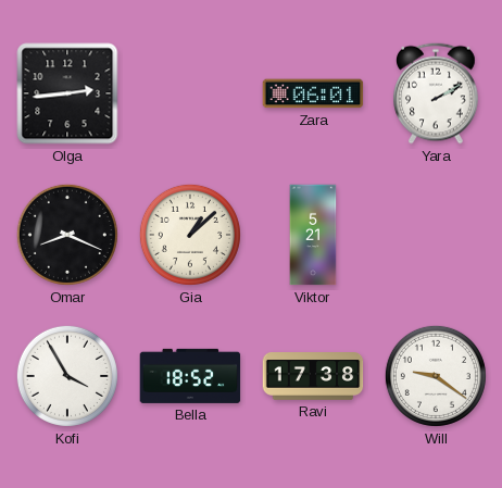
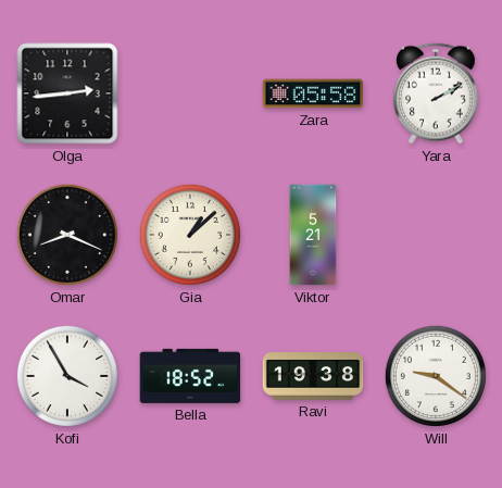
Zara: 06:01 -> 05:58 (313, 93)
Ravi: 17:38 -> 19:38 (313, 377)
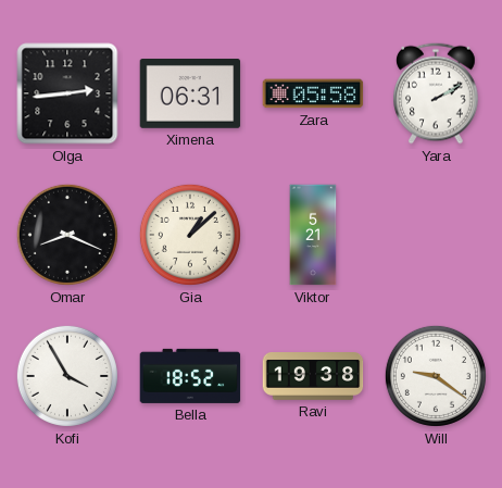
Ximena: none -> 06:31 (190, 95)
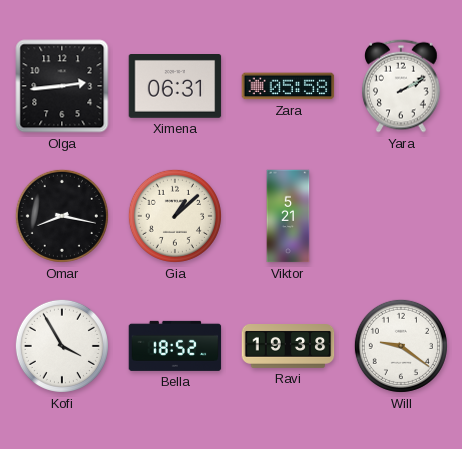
Omar: 8:19 -> 8:17 (62, 216)
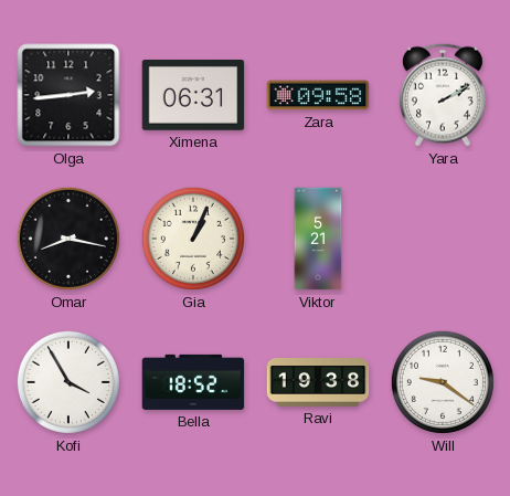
Zara: 05:58 -> 09:58 (318, 95)
Gia: 1:08 -> 1:04 (193, 239)
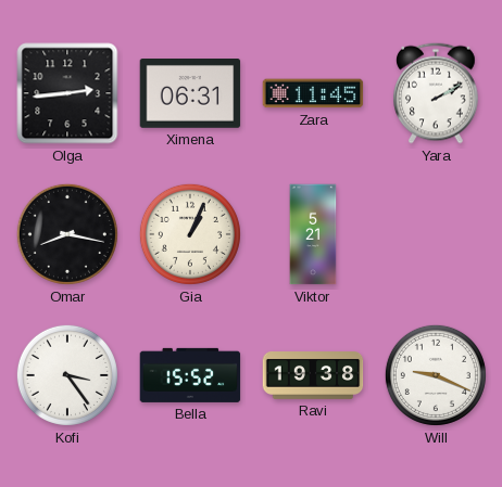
Zara: 09:58 -> 11:45 (313, 93)
Kofi: 3:55 -> 3:24 (67, 375)
Bella: 18:52 -> 15:52 (190, 375)
Will: 9:21 -> 9:19 (436, 375)
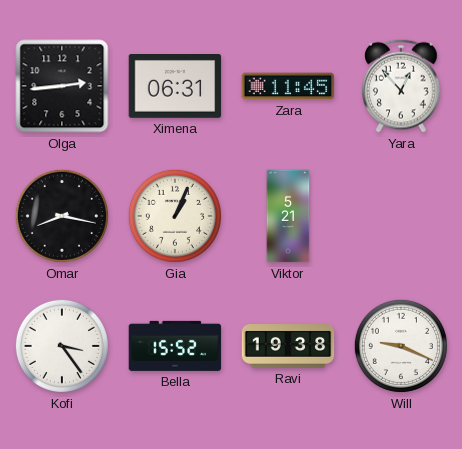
Yara: 2:10 -> 12:53 (402, 86)
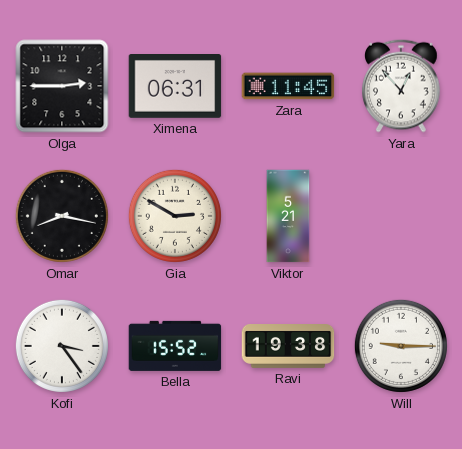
Olga: 2:44 -> 2:45 (62, 86)
Gia: 1:04 -> 2:50 (175, 216)
Will: 9:19 -> 9:15 (401, 346)
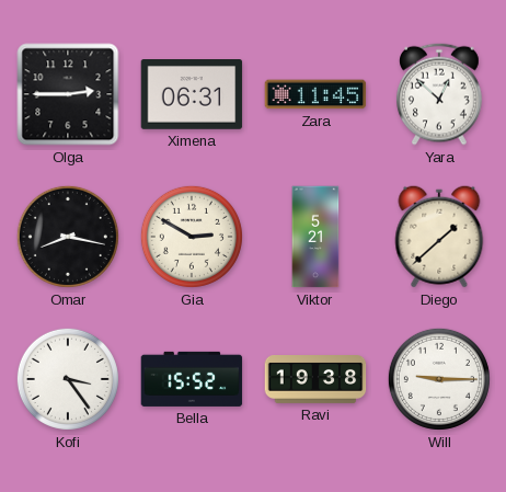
Yara: 12:53 -> 12:52 (440, 94)
Diego: none -> 1:38 (439, 237)
